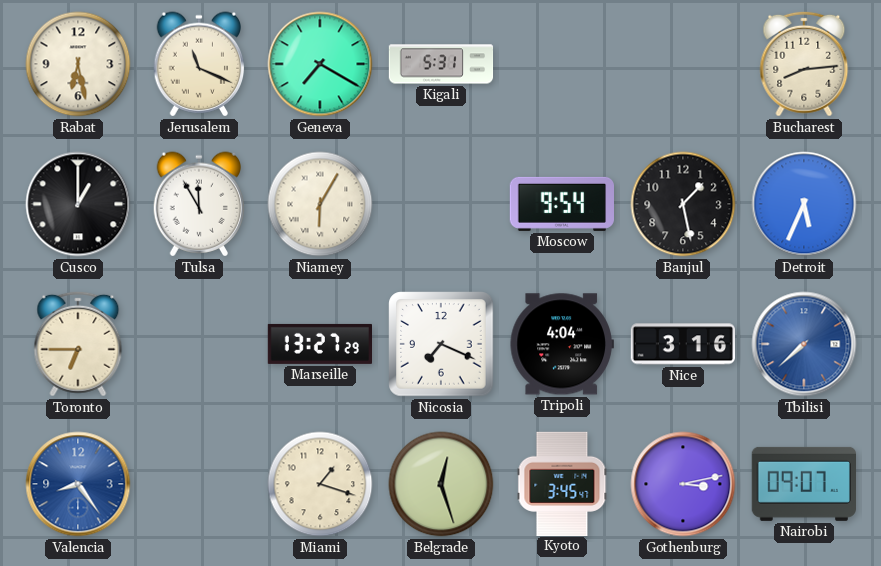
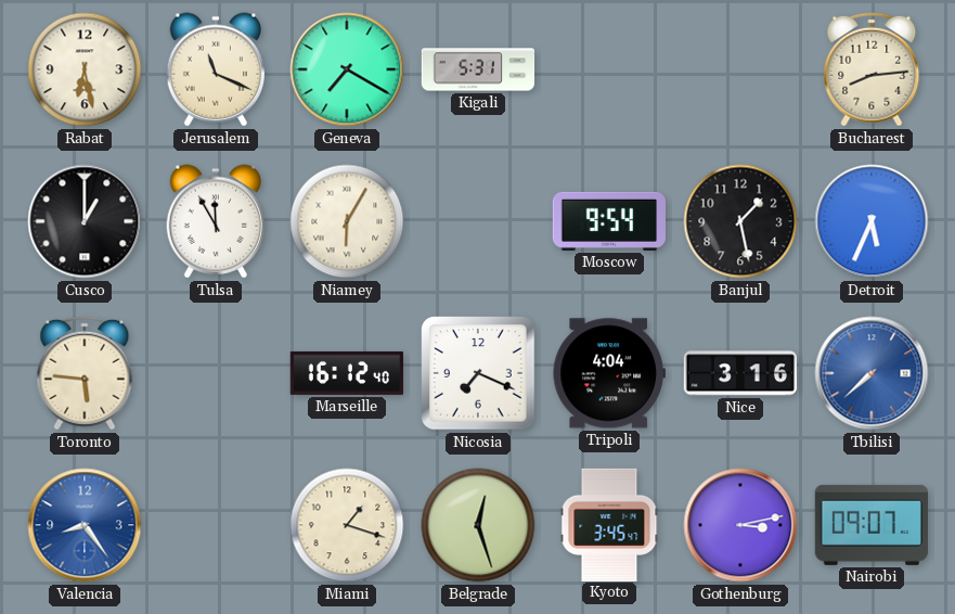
Toronto: 6:45 -> 5:46 (85, 373)
Marseille: 13:27 -> 16:12 (346, 373)
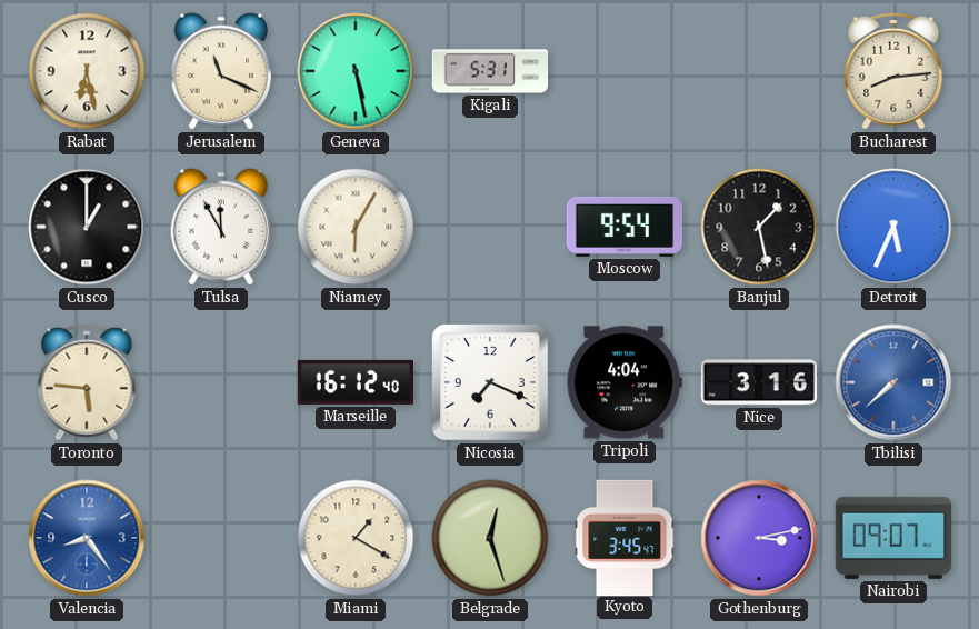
Geneva: 7:20 -> 5:28 (356, 71)
Miami: 1:18 -> 1:20 (356, 538)
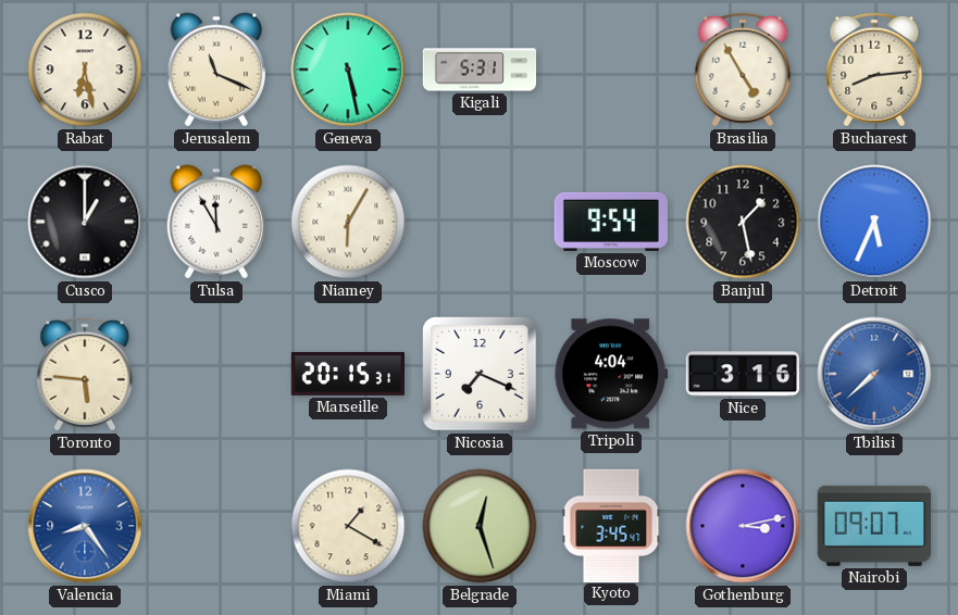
Brasilia: none -> 4:55 (743, 70)
Marseille: 16:12 -> 20:15 (347, 374)
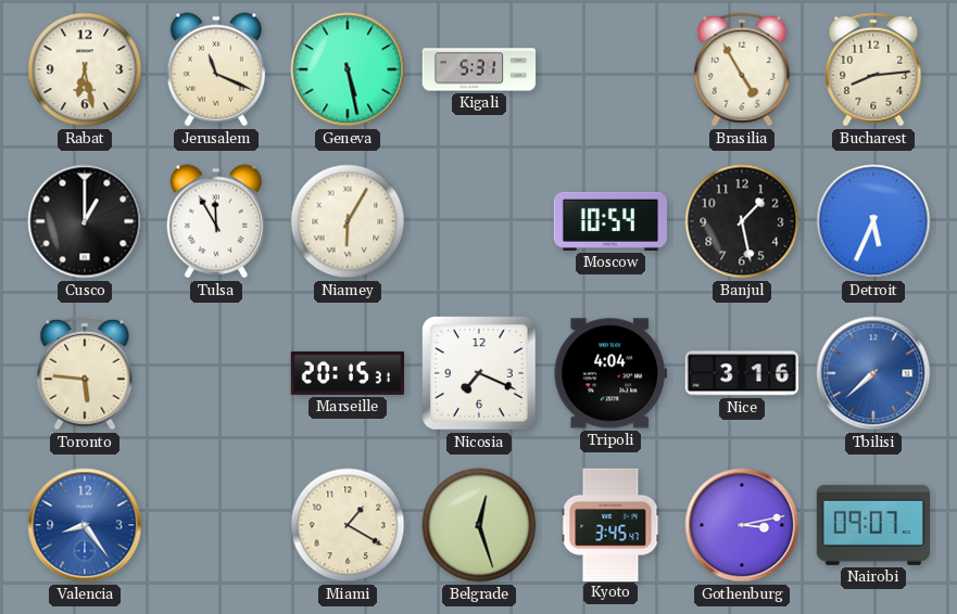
Moscow: 9:54 -> 10:54 (609, 221)
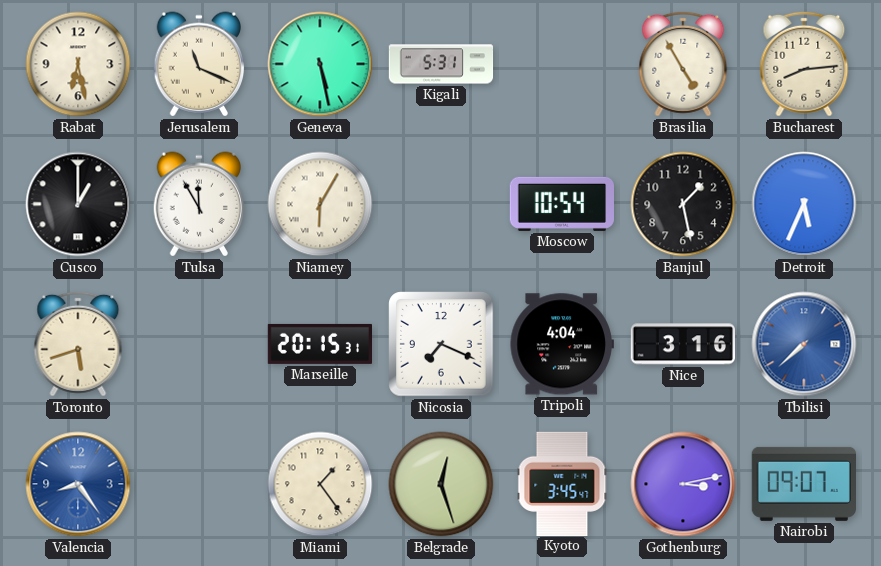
Toronto: 5:46 -> 5:42 (78, 344)
Miami: 1:20 -> 1:24 (320, 484)
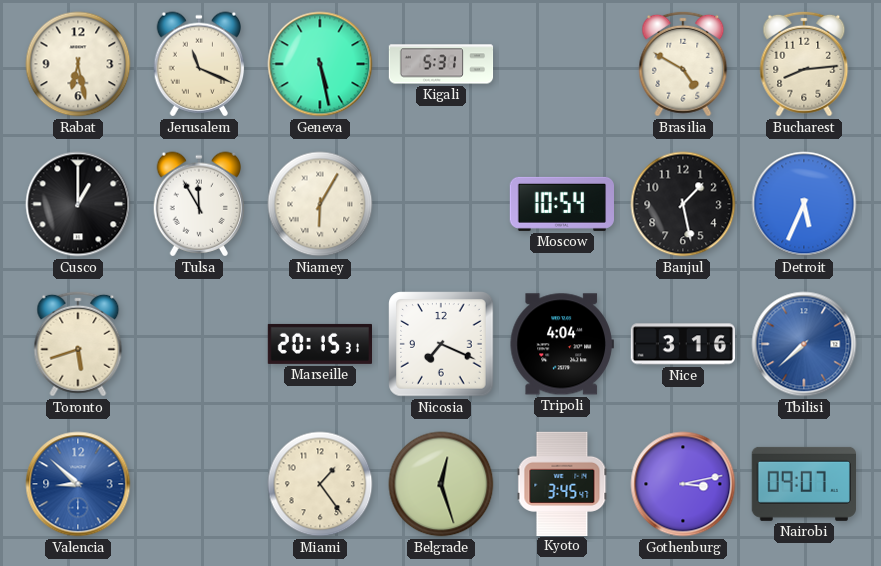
Brasilia: 4:55 -> 4:50 (683, 64)
Valencia: 8:24 -> 8:52 (78, 484)
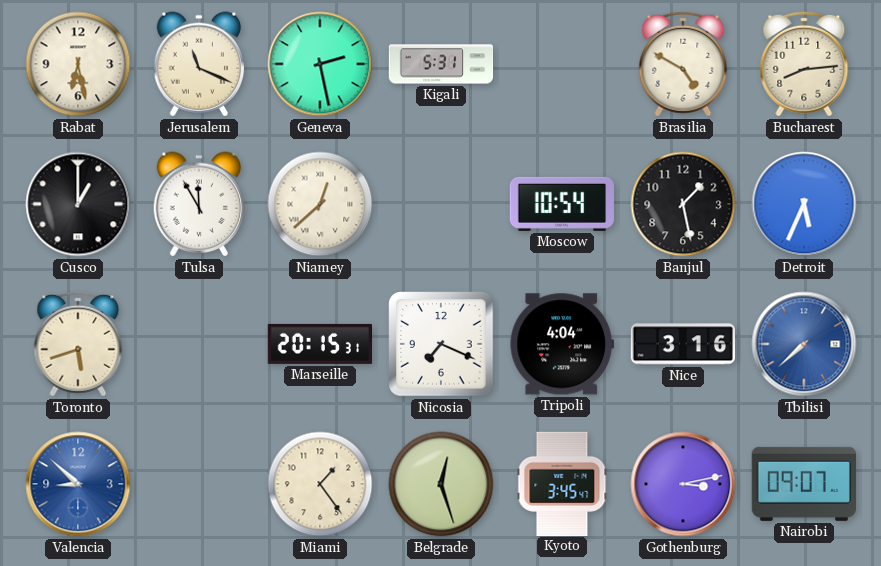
Geneva: 5:28 -> 2:28 (320, 64)
Niamey: 6:05 -> 12:38 (320, 204)
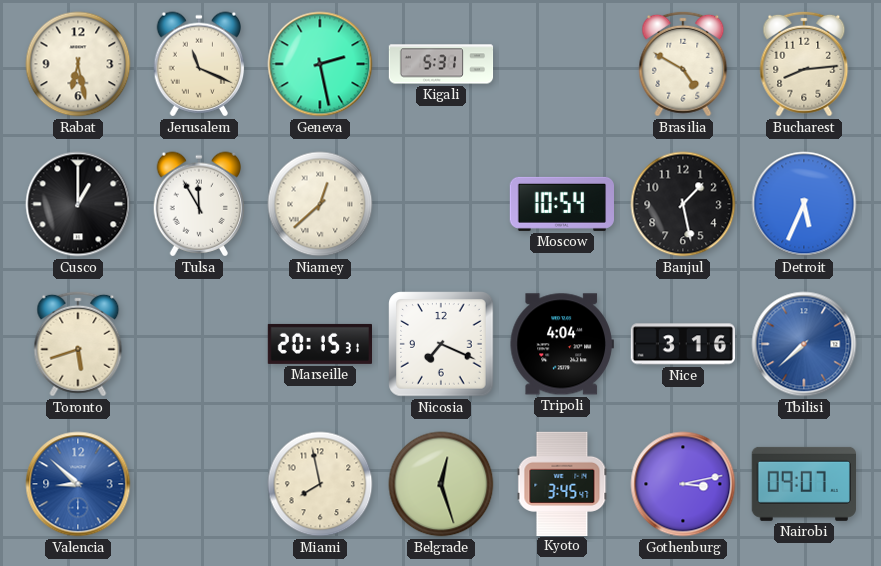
Miami: 1:24 -> 7:58 (320, 484)
